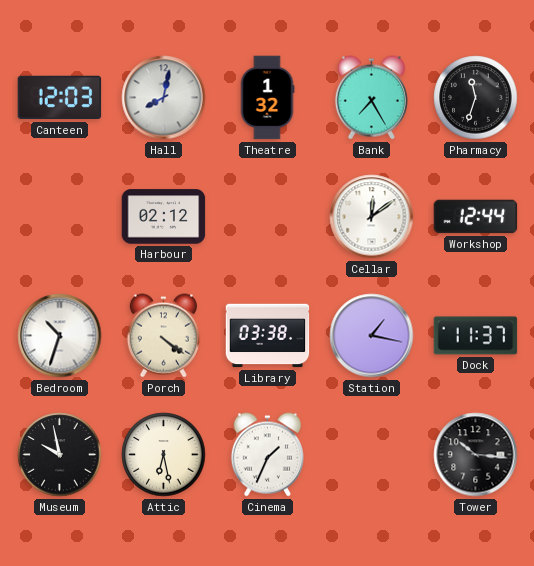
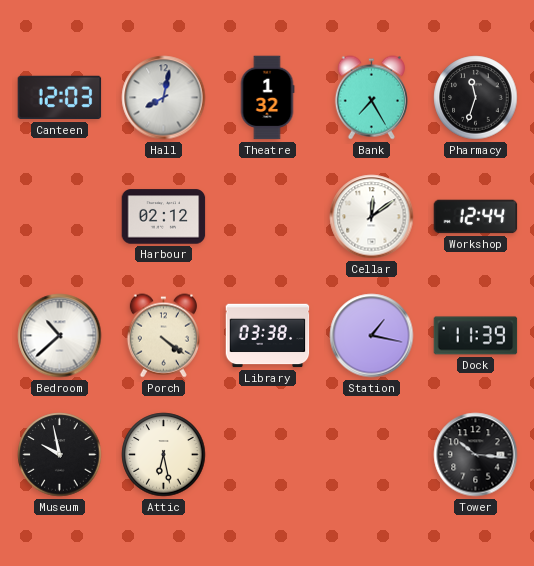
Bedroom: 10:33 -> 10:38 (60, 336)
Dock: 11:37 -> 11:39 (476, 336)
Cinema: 1:34 -> none (267, 455)
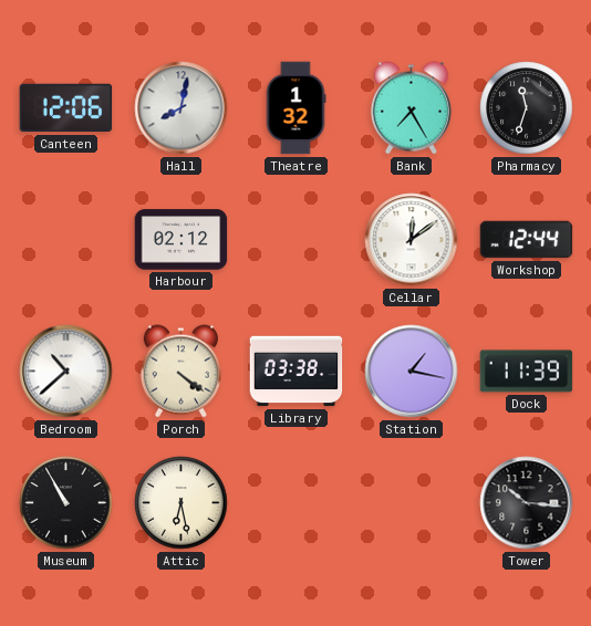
Canteen: 12:03 -> 12:06 (66, 108)
Museum: 9:58 -> 10:55 (66, 503)
